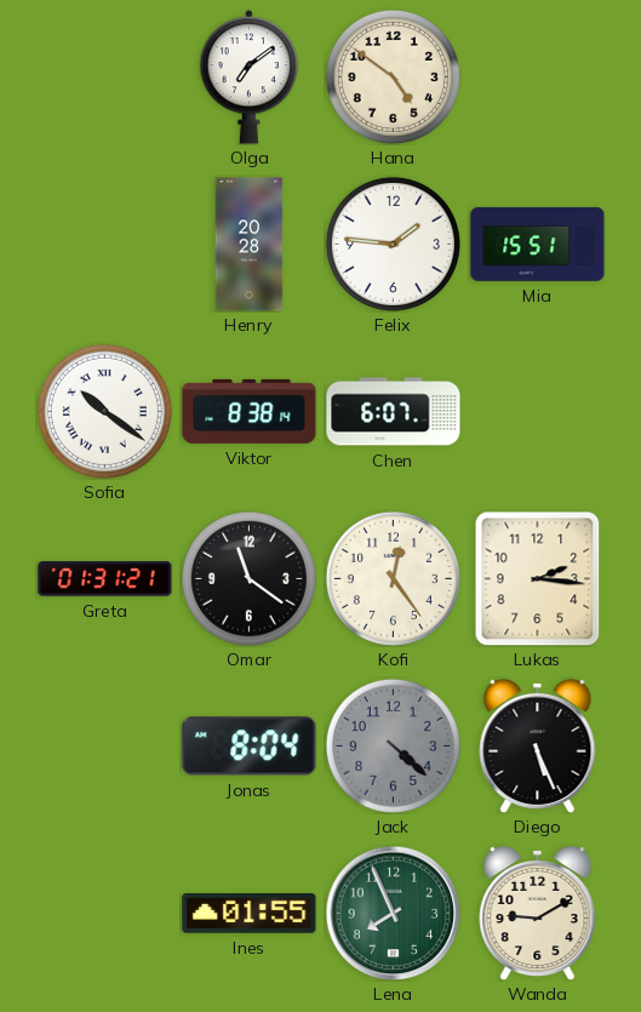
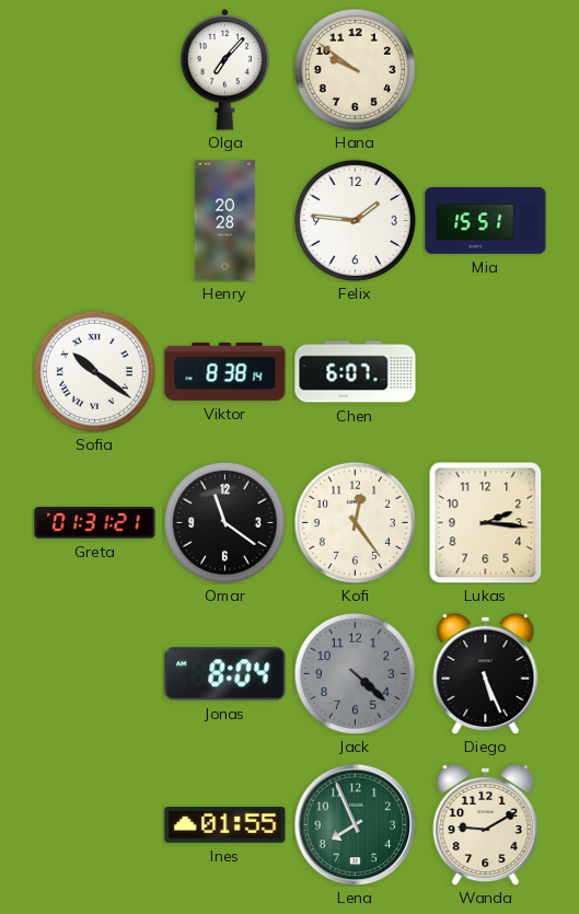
Olga: 7:09 -> 7:07 (225, 70)
Hana: 4:51 -> 9:51 (355, 69)
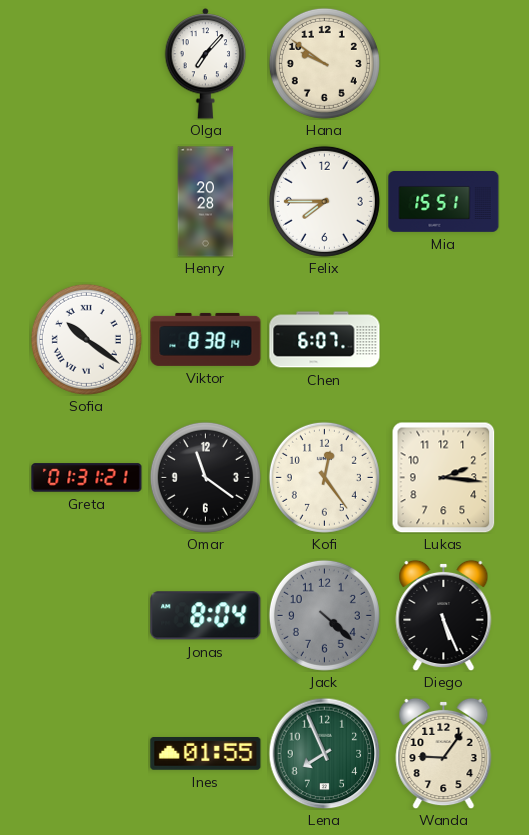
Felix: 1:46 -> 7:45 (324, 201)
Wanda: 9:10 -> 9:06 (444, 753)
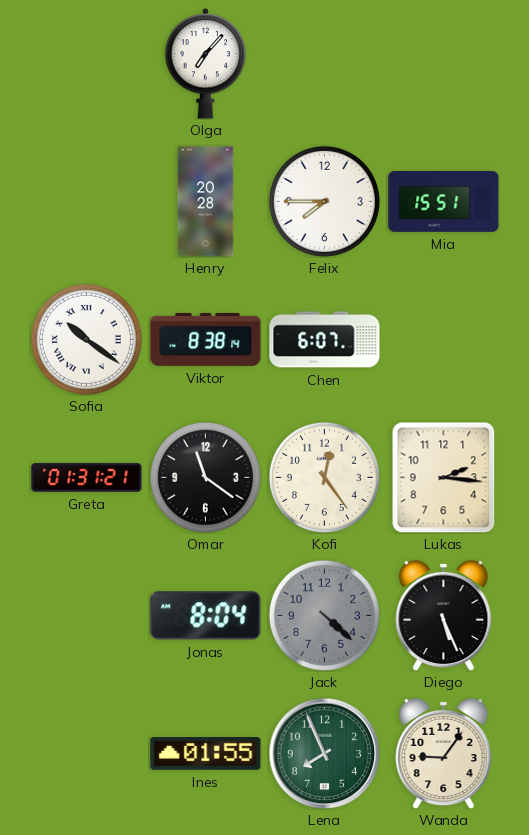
Hana: 9:51 -> none (324, 63)
